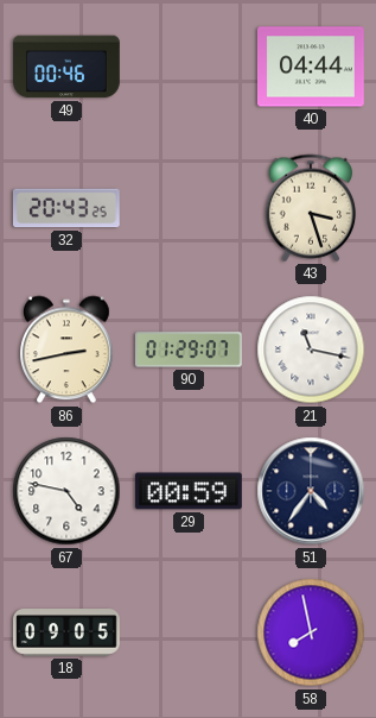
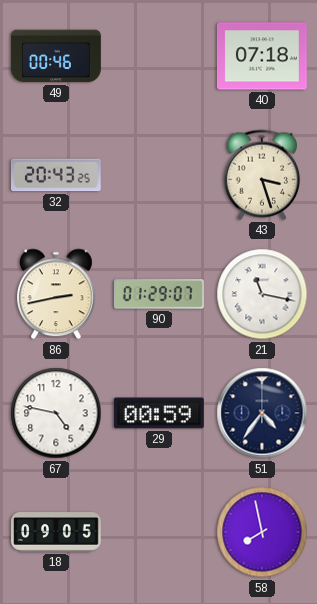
40: 04:44 -> 07:18 (262, 56)
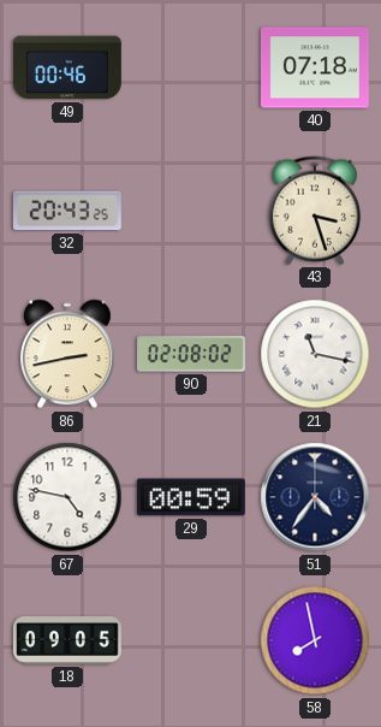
90: 01:29 -> 02:08 (191, 354)
